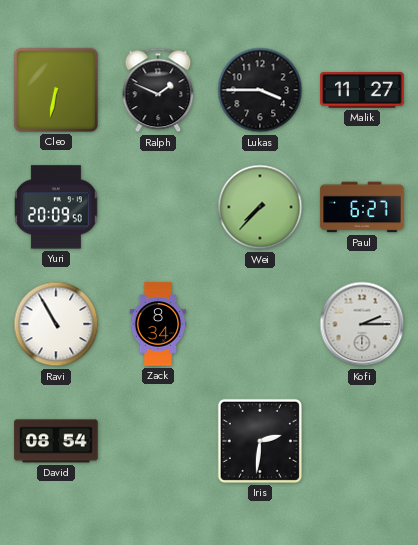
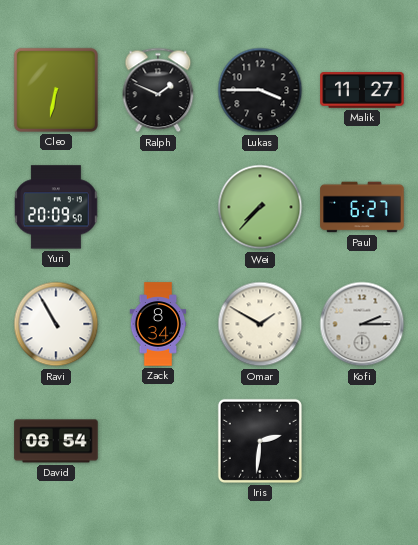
Omar: none -> 1:50 (260, 324)
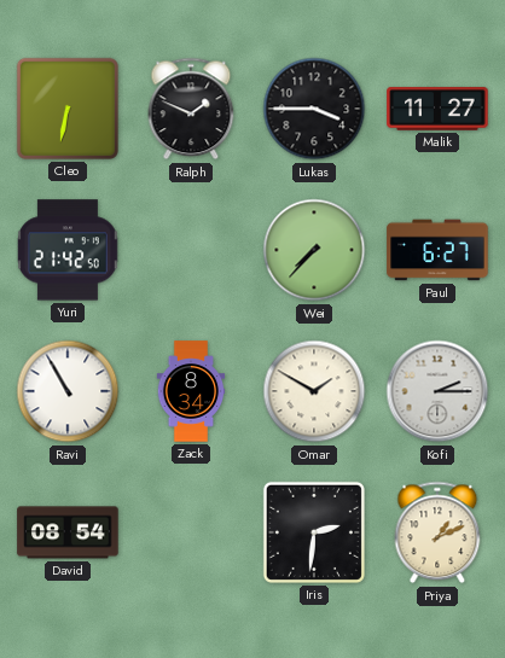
Yuri: 20:09 -> 21:42 (68, 250)
Priya: none -> 1:11 (437, 532)
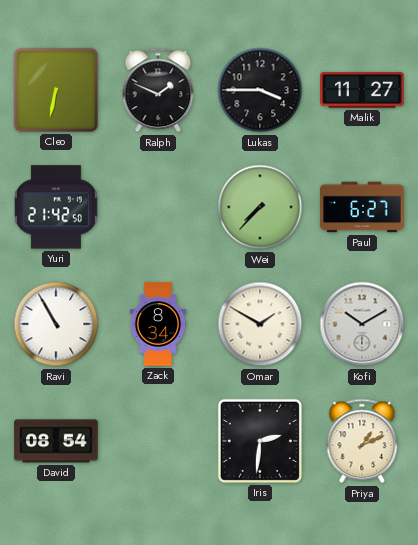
Kofi: 2:15 -> 10:10 (362, 324)
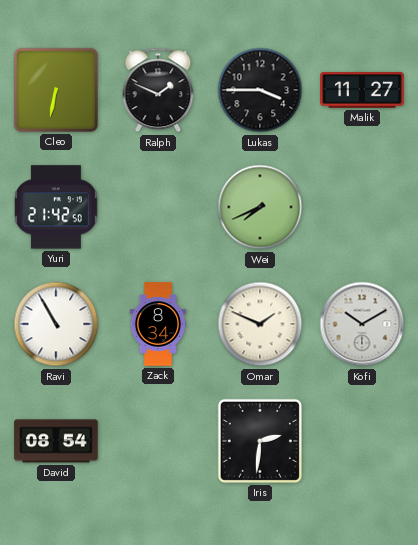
Wei: 7:37 -> 7:41 (260, 207)
Paul: 6:27 -> none (362, 207)
Omar: 1:50 -> 1:49 (260, 324)
Priya: 1:11 -> none (362, 441)
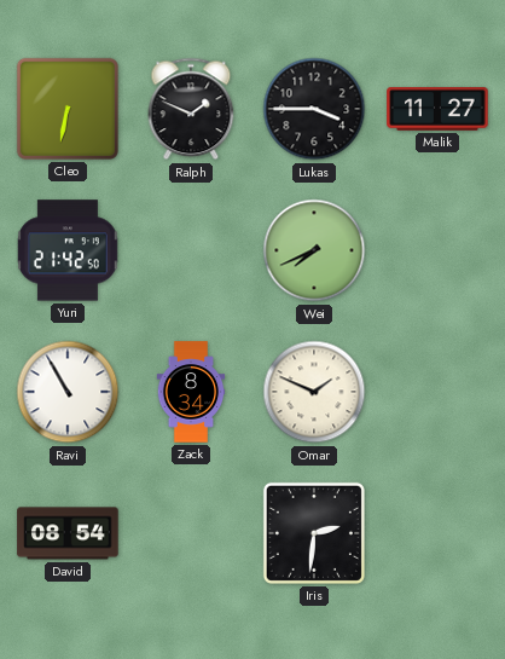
Kofi: 10:10 -> none (362, 324)
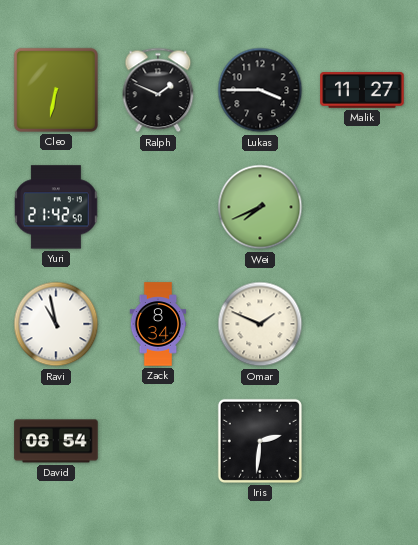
Ravi: 10:55 -> 10:58 (56, 324)
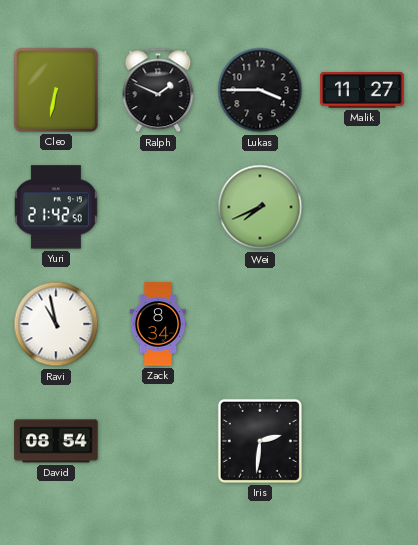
Omar: 1:49 -> none (260, 324)
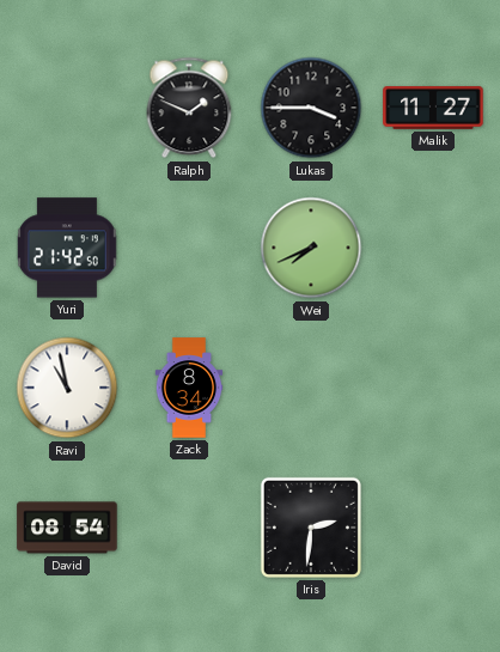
Cleo: 6:32 -> none (56, 90)
